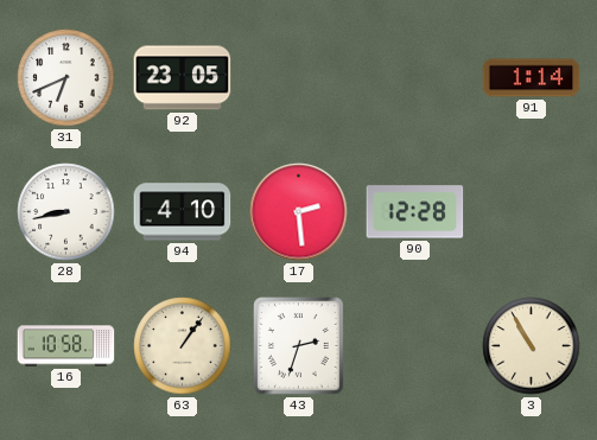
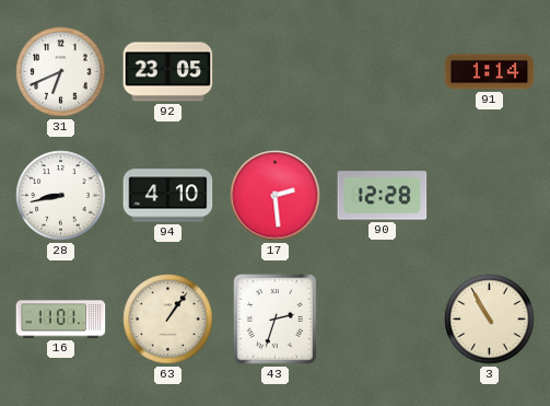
16: 10:58 -> 11:01 (61, 320)
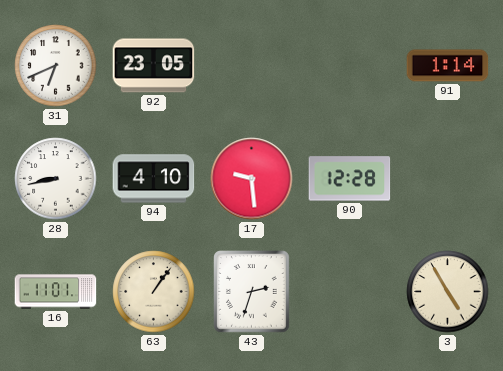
17: 2:29 -> 9:29 (252, 179)
3: 10:55 -> 4:55 (448, 292)
